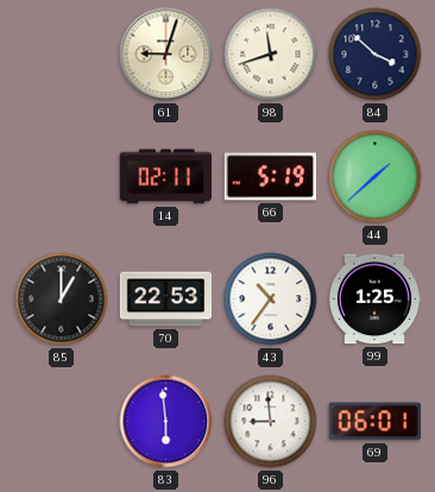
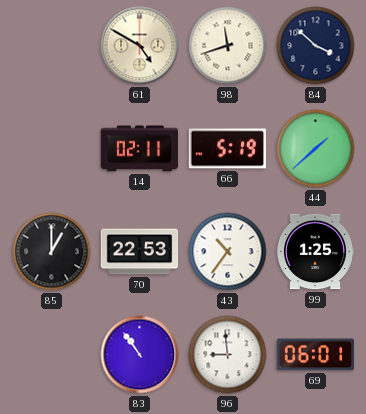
61: 9:03 -> 4:50 (140, 46)
83: 5:59 -> 10:54 (140, 355)
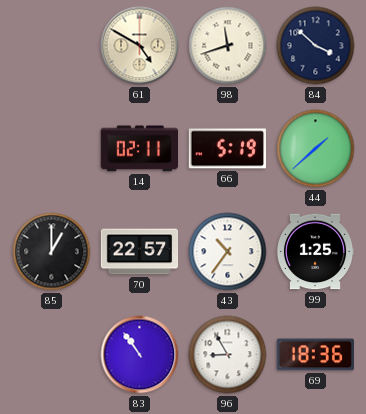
70: 22:53 -> 22:57 (140, 252)
96: 8:59 -> 8:55 (228, 355)
69: 06:01 -> 18:36 (315, 355)
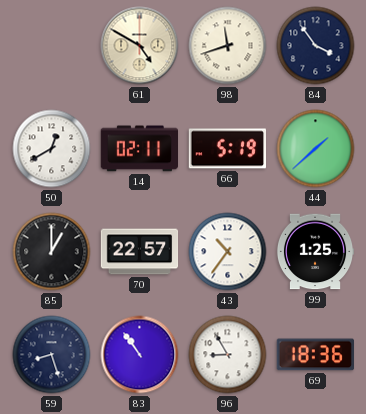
84: 3:52 -> 3:54 (316, 46)
50: none -> 12:40 (52, 149)
59: none -> 8:27 (52, 355)
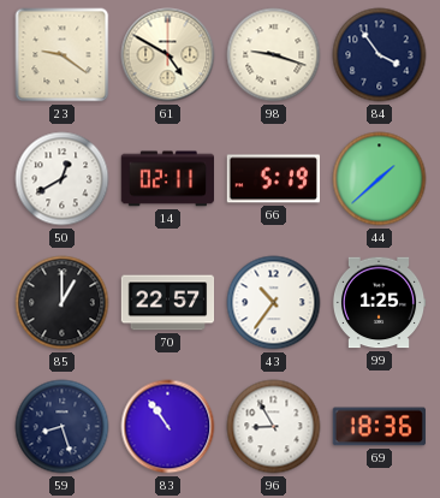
23: none -> 9:21 (63, 55)
98: 11:42 -> 9:18 (274, 55)
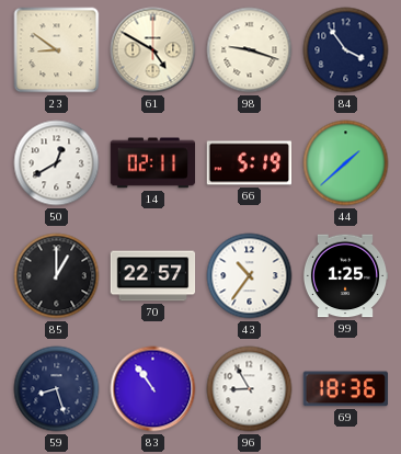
23: 9:21 -> 8:51 (57, 50)
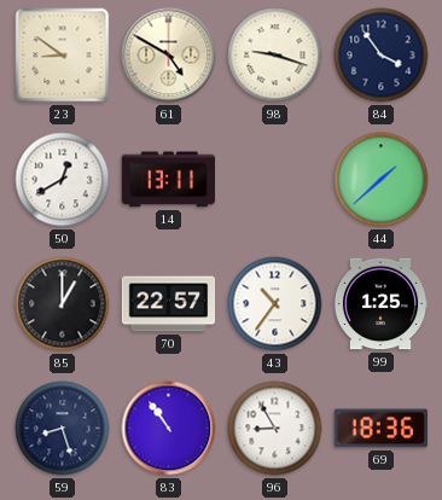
14: 02:11 -> 13:11 (169, 180)
66: 5:19 -> none (249, 163)
